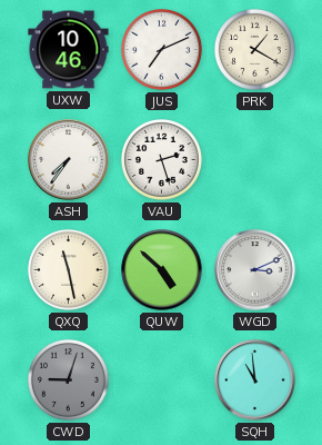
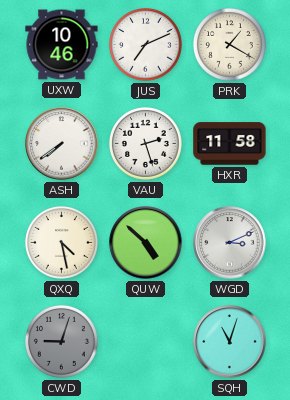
ASH: 7:36 -> 7:39 (62, 144)
HXR: none -> 11:58 (230, 144)
QXQ: 11:28 -> 4:28 (62, 243)
SQH: 10:59 -> 11:03 (230, 342)
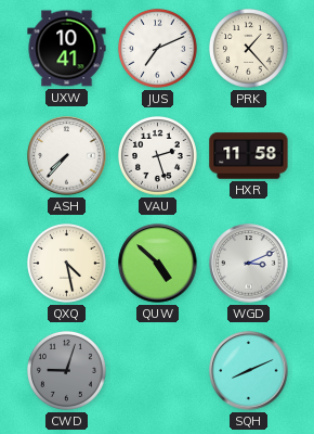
UXW: 10:46 -> 10:41 (67, 49)
PRK: 1:20 -> 1:23 (249, 49)
ASH: 7:39 -> 7:37 (67, 156)
SQH: 11:03 -> 8:11 (249, 371)
